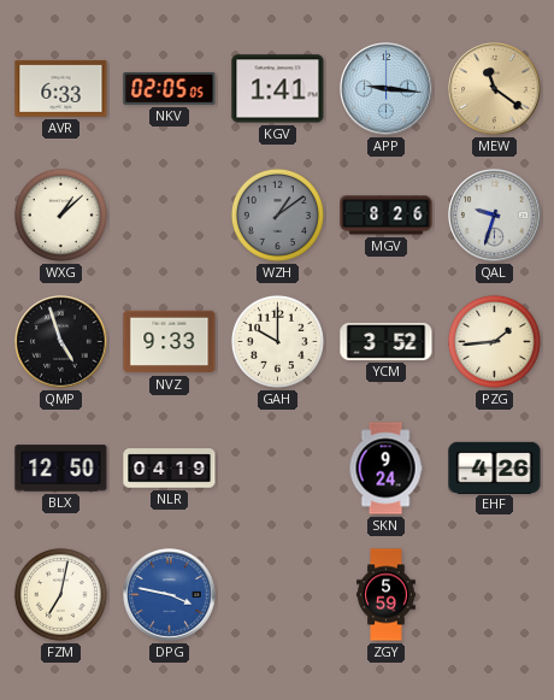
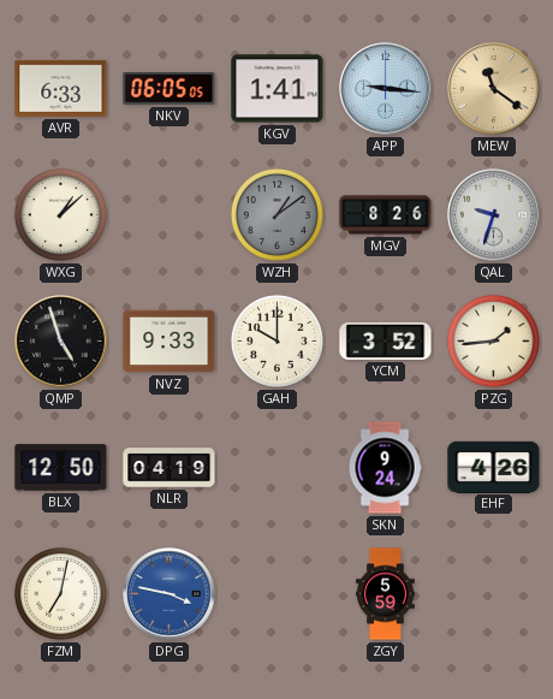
NKV: 02:05 -> 06:05 (170, 88)
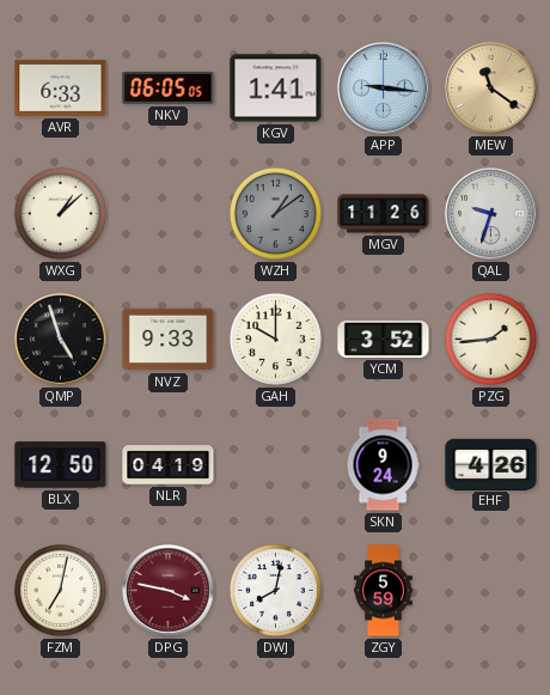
MGV: 8:26 -> 11:26 (384, 214)
DPG dial: blue -> burgundy (169, 591)
DWJ: none -> 8:02 (275, 590)
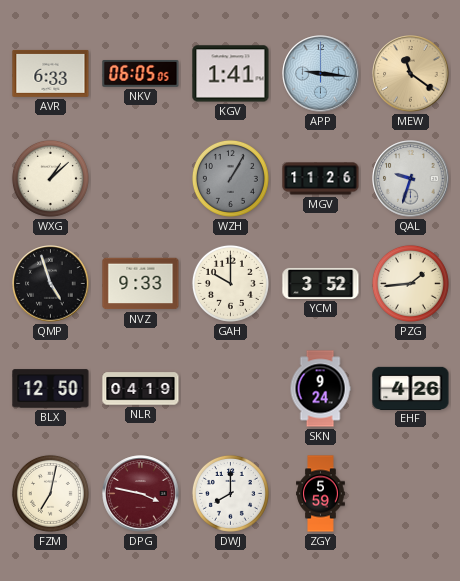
WZH: 1:09 -> 1:05 (230, 178)
DWJ: 8:02 -> 8:00 (230, 493)
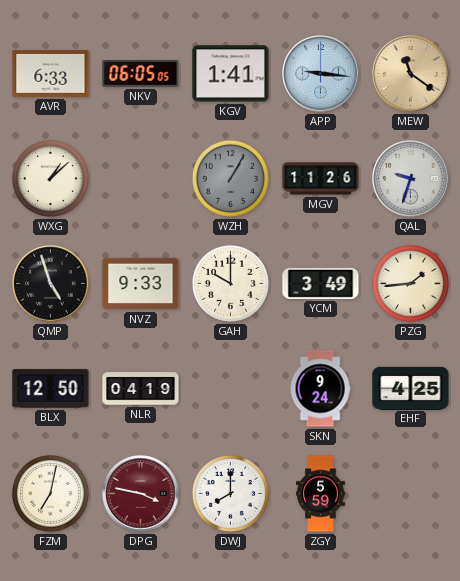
YCM: 3:52 -> 3:49 (321, 283)
EHF: 4:26 -> 4:25 (411, 388)
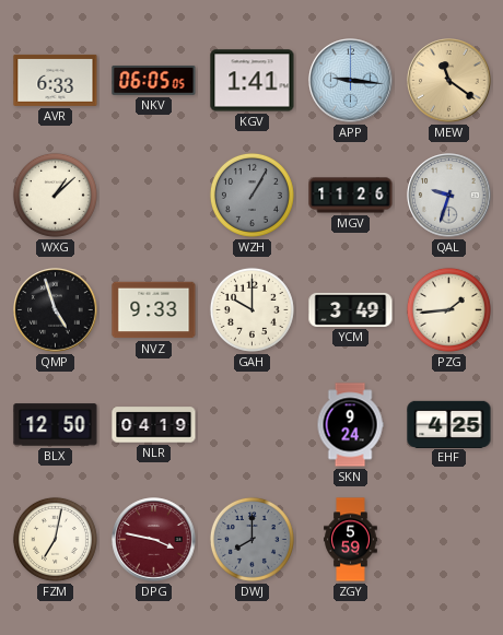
DWJ dial: white -> grey (251, 539)
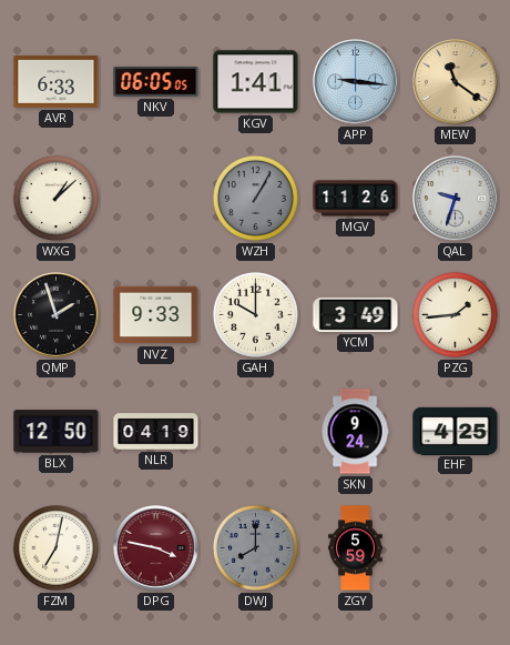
QMP: 4:57 -> 1:57 (57, 315)
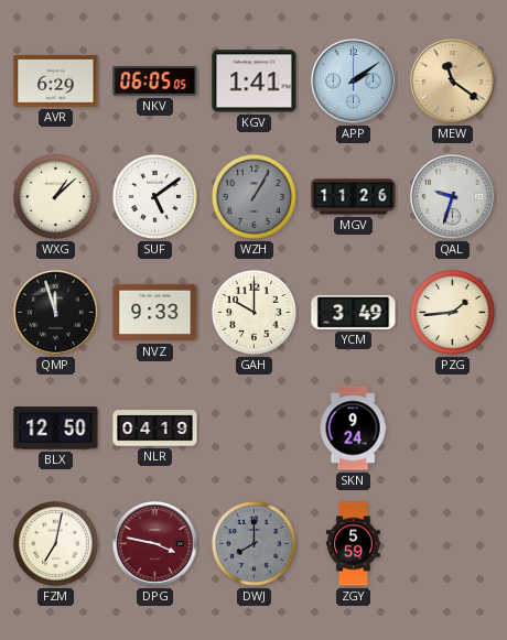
AVR: 6:33 -> 6:29 (56, 80)
APP: 9:16 -> 2:09 (354, 82)
SUF: none -> 5:09 (154, 196)
QMP: 1:57 -> 11:57 (56, 313)
EHF: 4:25 -> none (456, 431)
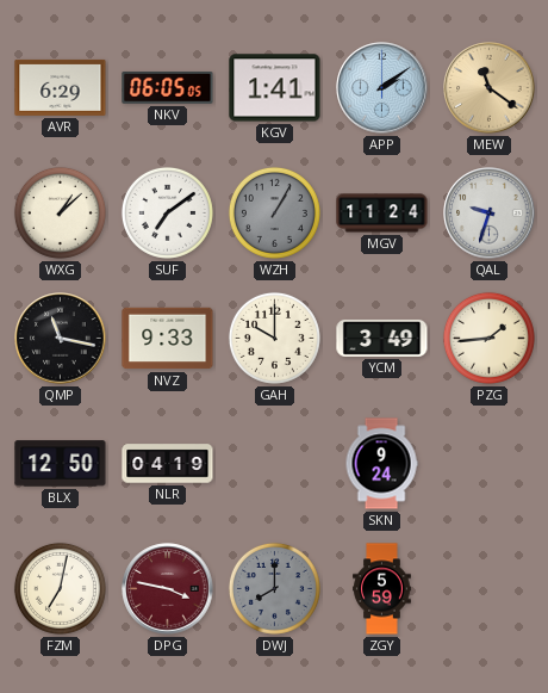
SUF: 5:09 -> 7:09 (167, 212)
MGV: 11:26 -> 11:24 (382, 214)
QMP: 11:57 -> 11:17 (61, 339)
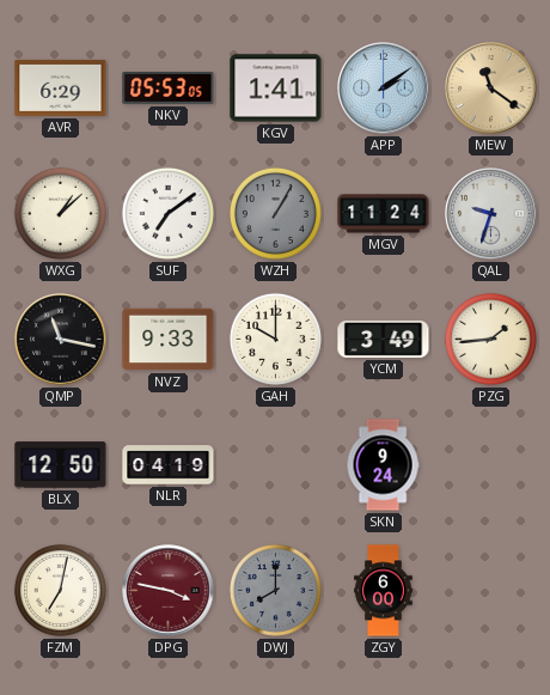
NKV: 06:05 -> 05:53 (169, 87)
ZGY: 5:59 -> 6:00 (384, 591)
